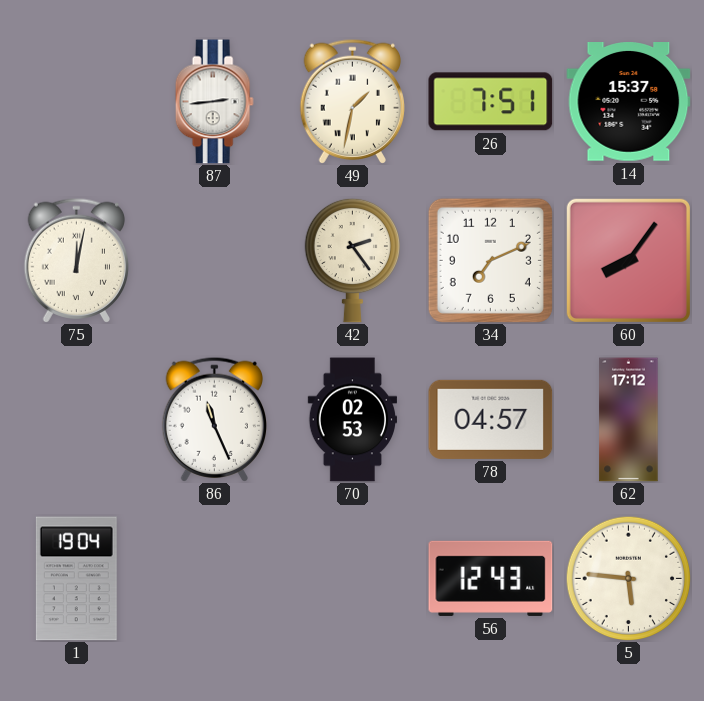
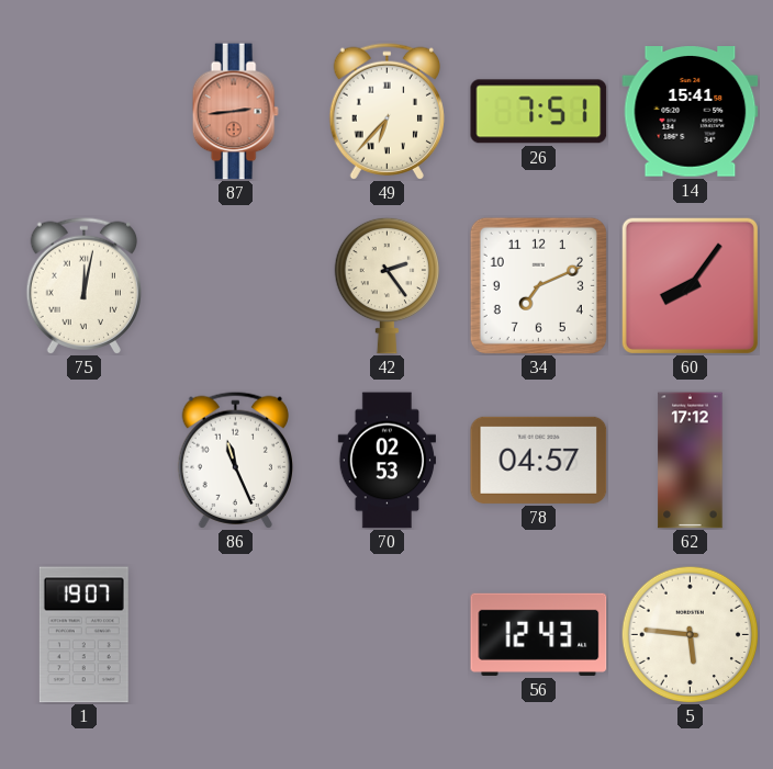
87 dial: white -> salmon (235, 112)
49: 1:32 -> 6:37 (386, 111)
14: 15:37 -> 15:41 (691, 112)
1: 19:04 -> 19:07 (83, 635)
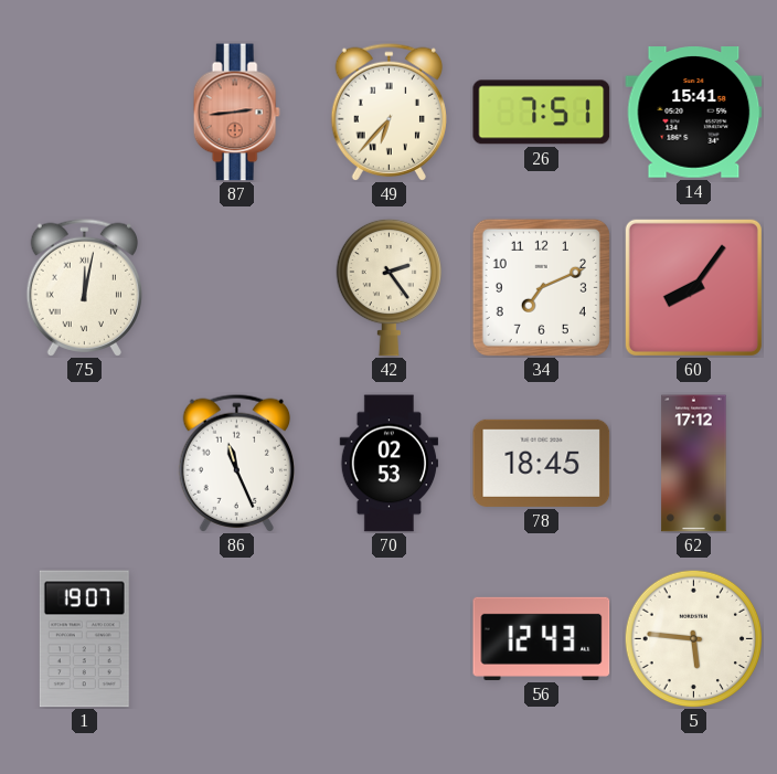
78: 04:57 -> 18:45 (542, 463)
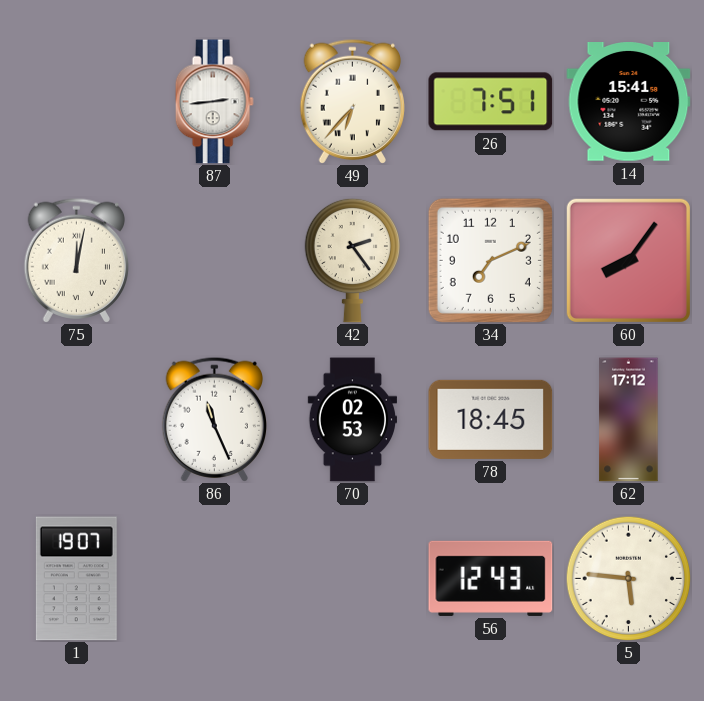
87 dial: salmon -> white (214, 102)
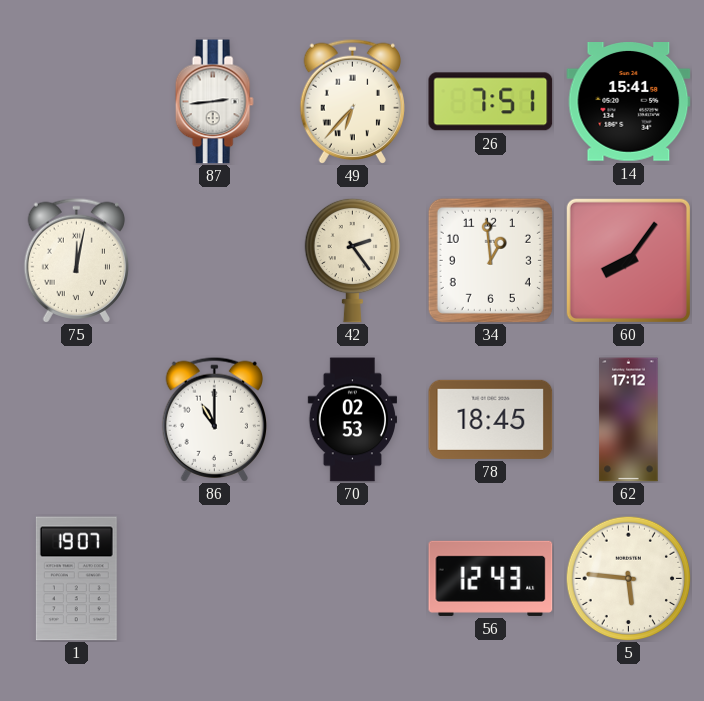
34: 7:11 -> 12:59 (490, 260)
86: 11:26 -> 11:00 (214, 419)
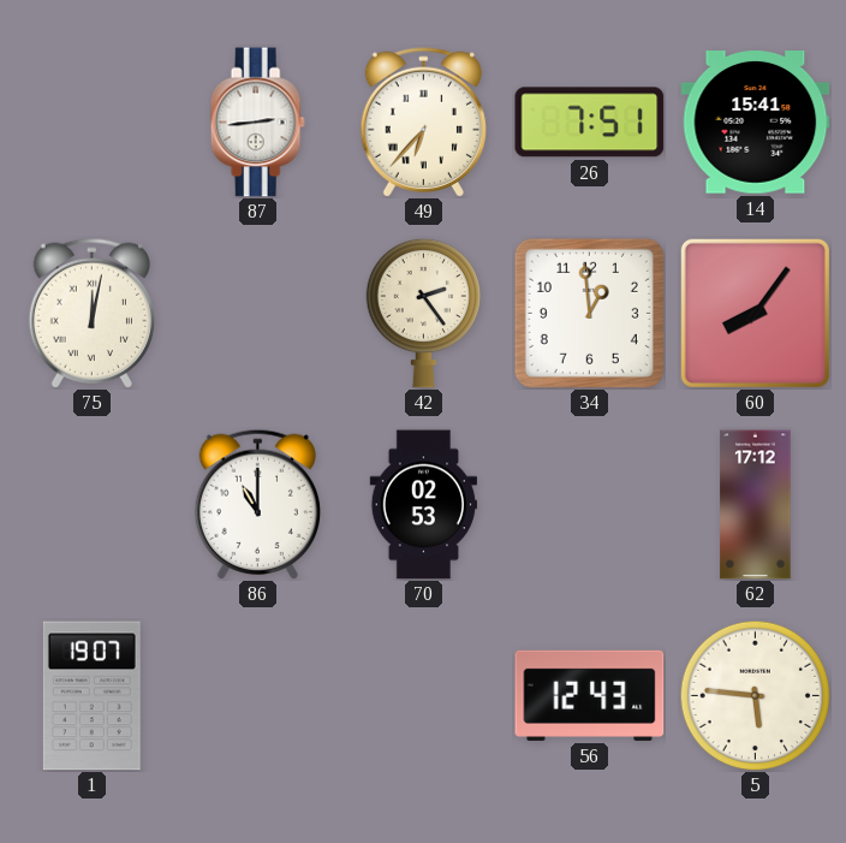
78: 18:45 -> none (491, 419)
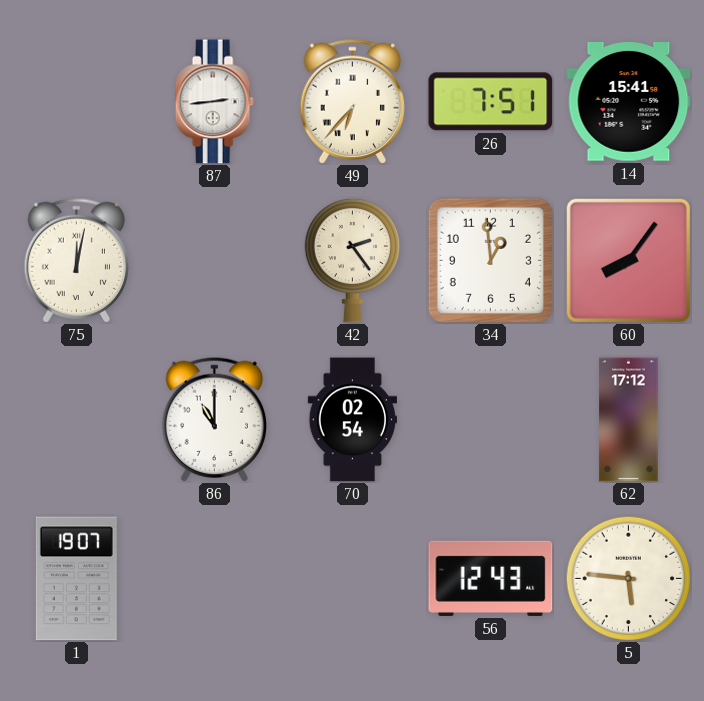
70: 02:53 -> 02:54 (352, 420)
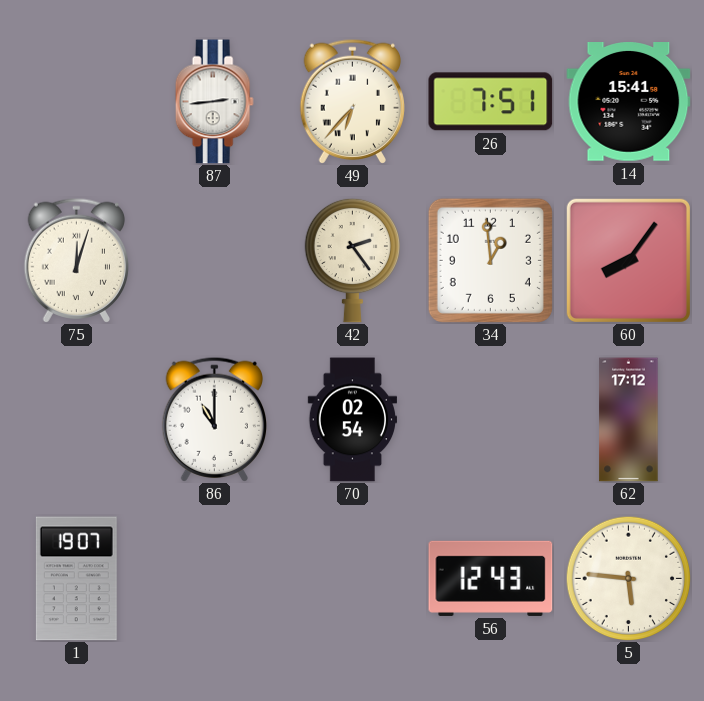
75: 12:02 -> 12:03 (76, 260)
